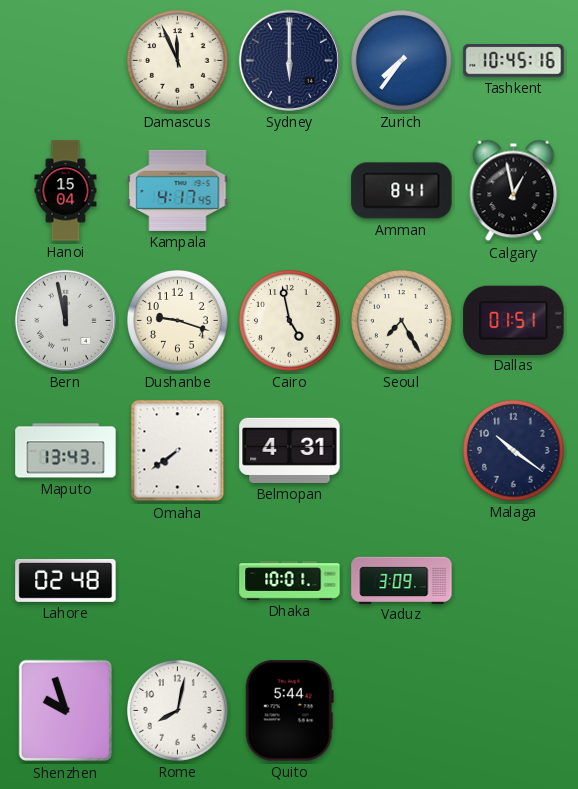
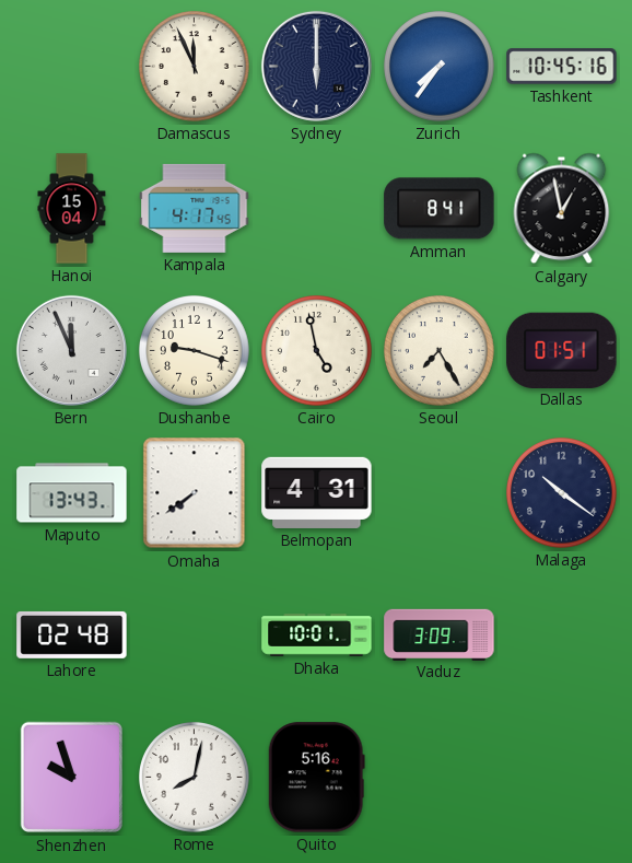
Bern: 11:58 -> 11:56 (71, 350)
Quito: 5:44 -> 5:16 (316, 778)
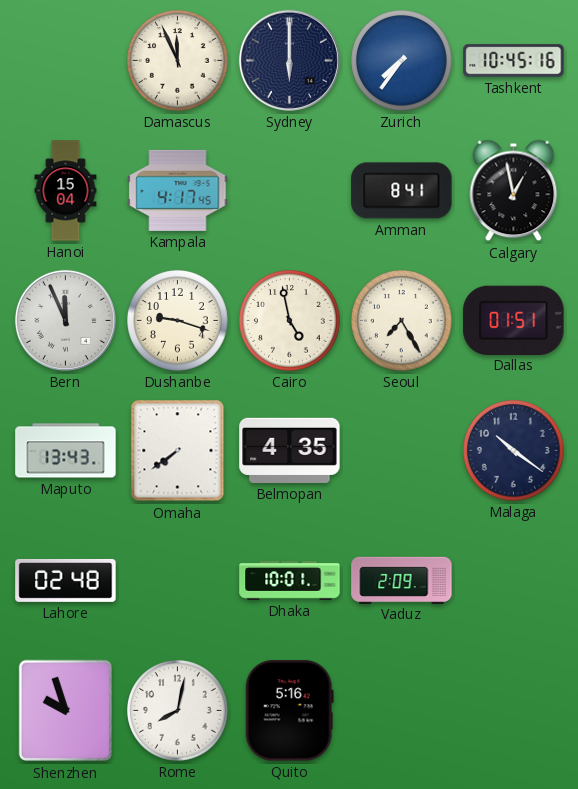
Belmopan: 4:31 -> 4:35 (290, 450)
Vaduz: 3:09 -> 2:09 (402, 580)
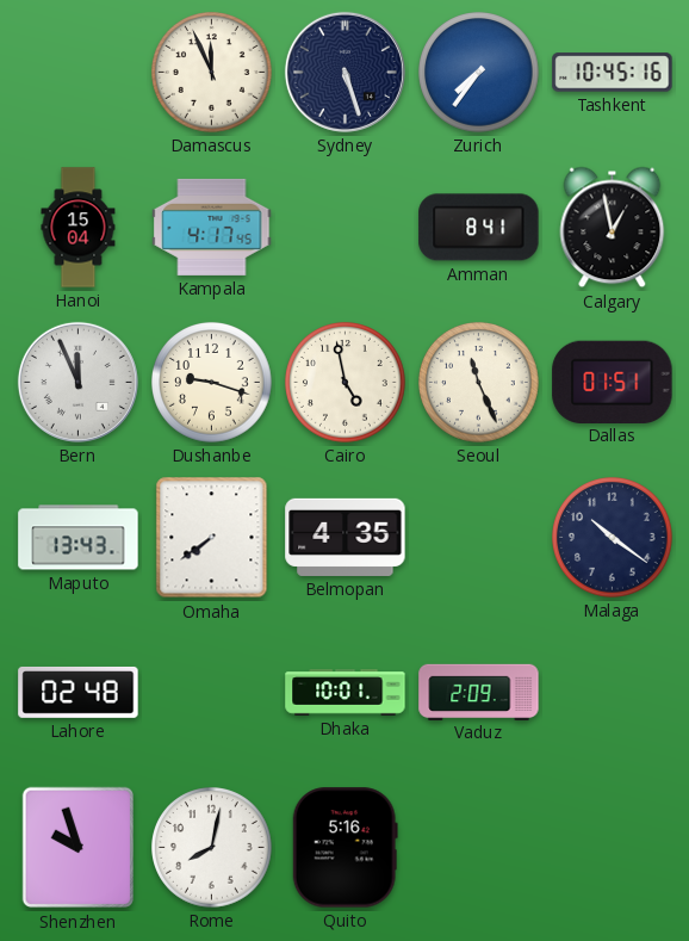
Sydney: 6:00 -> 5:27 (344, 72)
Seoul: 7:25 -> 11:26 (479, 383)
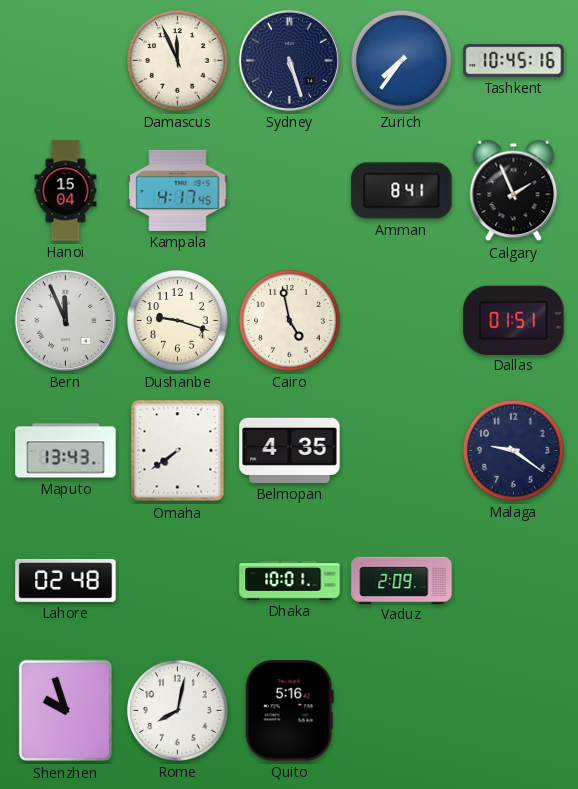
Calgary: 12:58 -> 1:56 (514, 191)
Seoul: 11:26 -> none (479, 383)
Malaga: 10:21 -> 9:21 (514, 451)
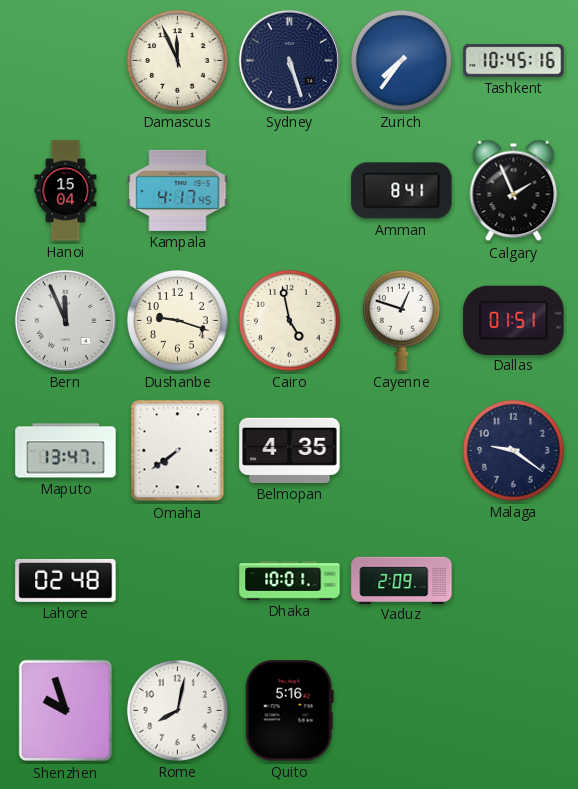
Cayenne: none -> 12:48 (402, 320)
Maputo: 13:43 -> 13:47 (66, 451)
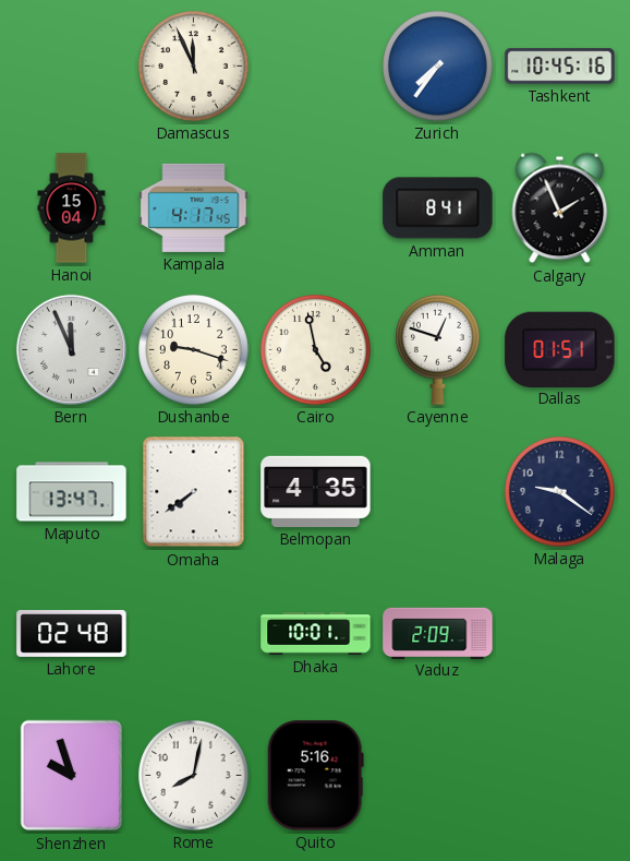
Sydney: 5:27 -> none (289, 60)
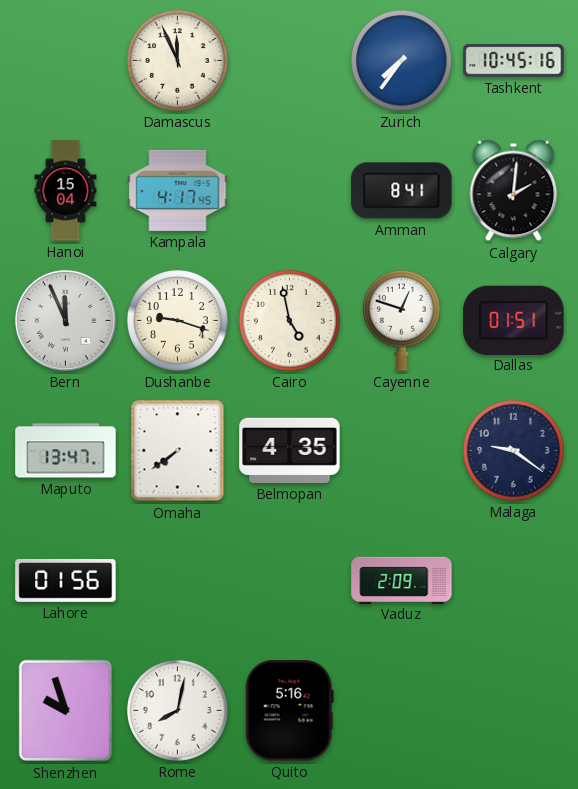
Calgary: 1:56 -> 2:01 (514, 191)
Lahore: 02:48 -> 01:56 (66, 580)
Dhaka: 10:01 -> none (316, 634)
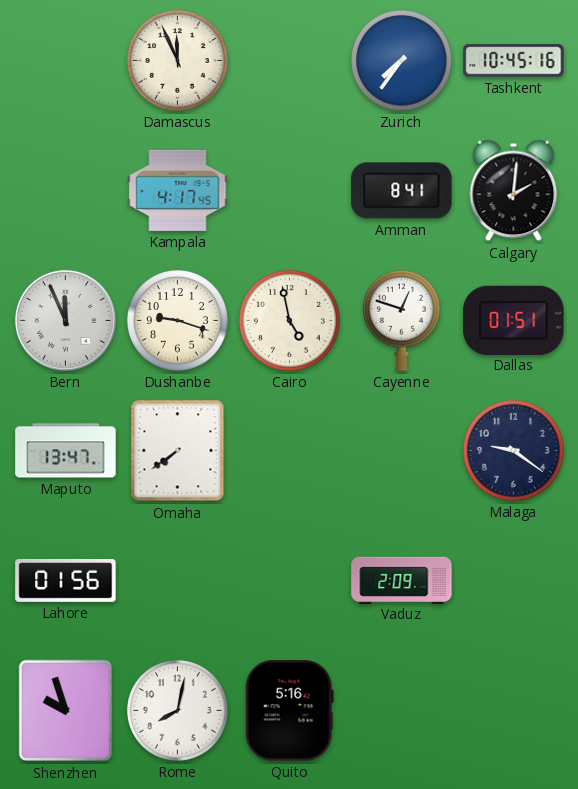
Hanoi: 15:04 -> none (66, 191)
Belmopan: 4:35 -> none (290, 450)
